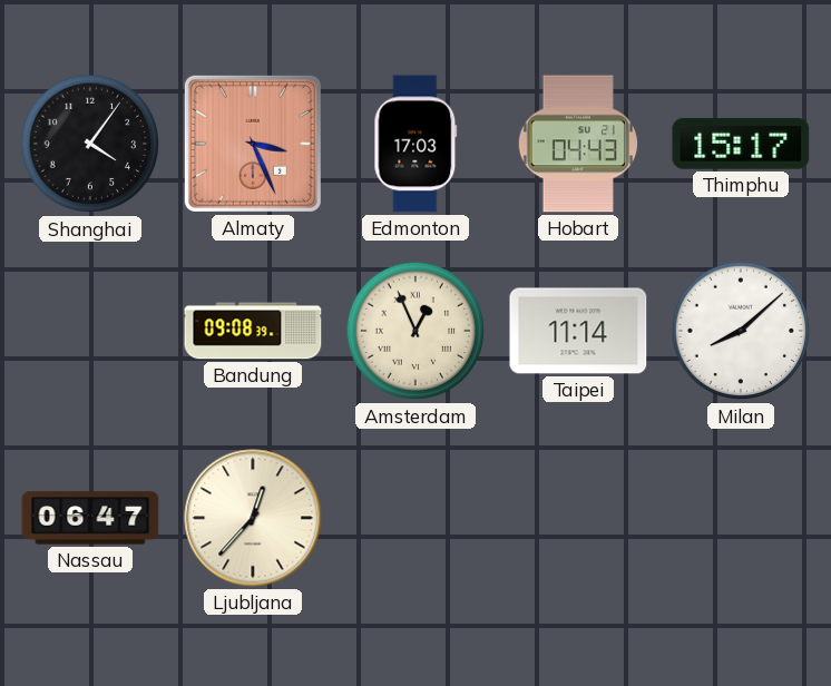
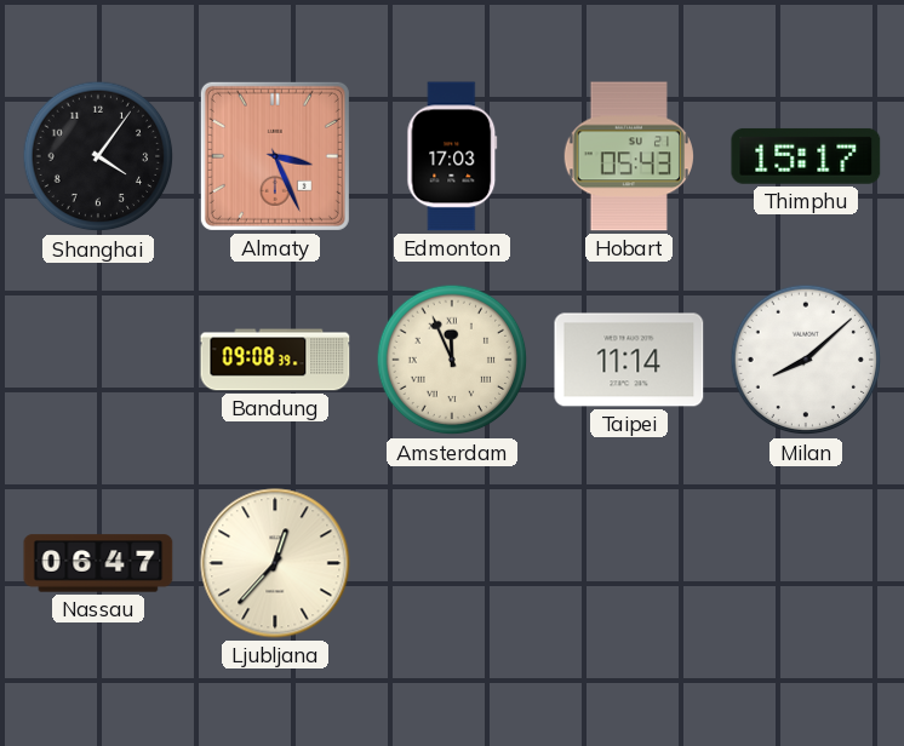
Hobart: 04:43 -> 05:43 (628, 156)
Amsterdam: 12:56 -> 11:56 (452, 360)
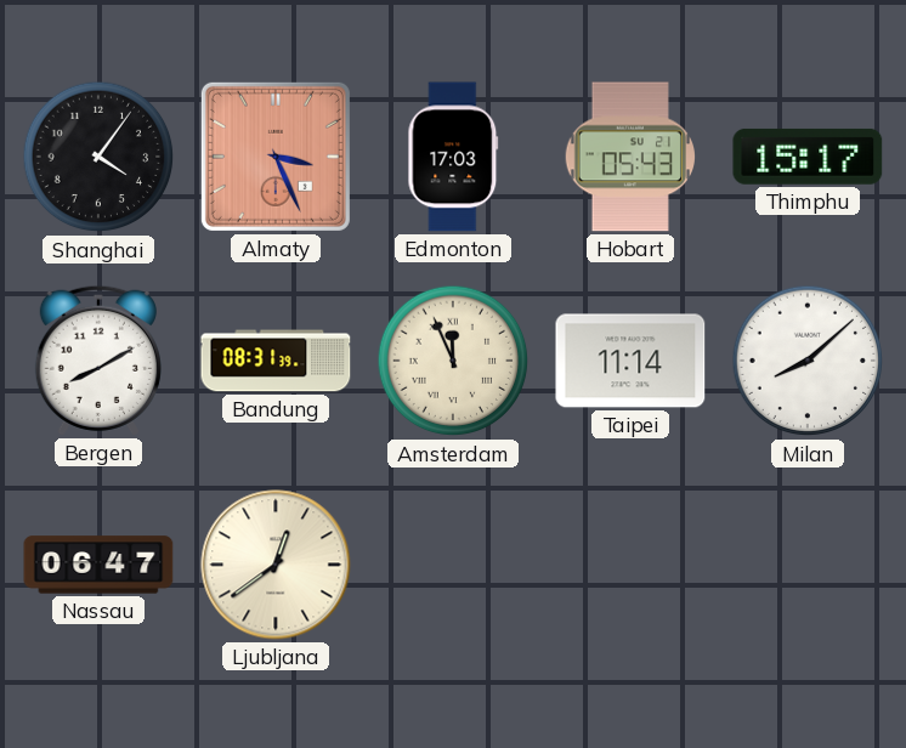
Bergen: none -> 8:10 (98, 361)
Bandung: 09:08 -> 08:31 (276, 361)
Ljubljana: 12:37 -> 12:39 (276, 565)
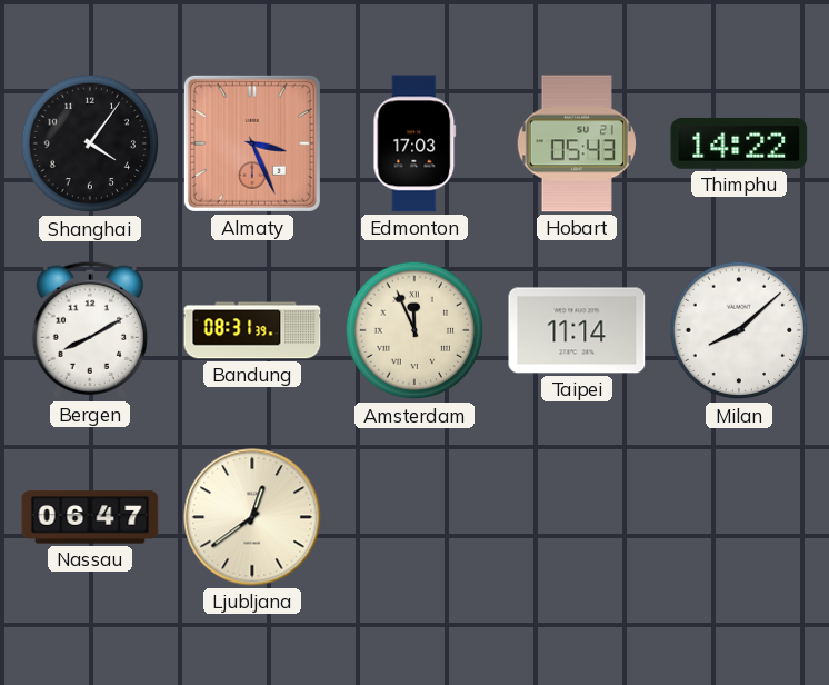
Thimphu: 15:17 -> 14:22 (739, 143)
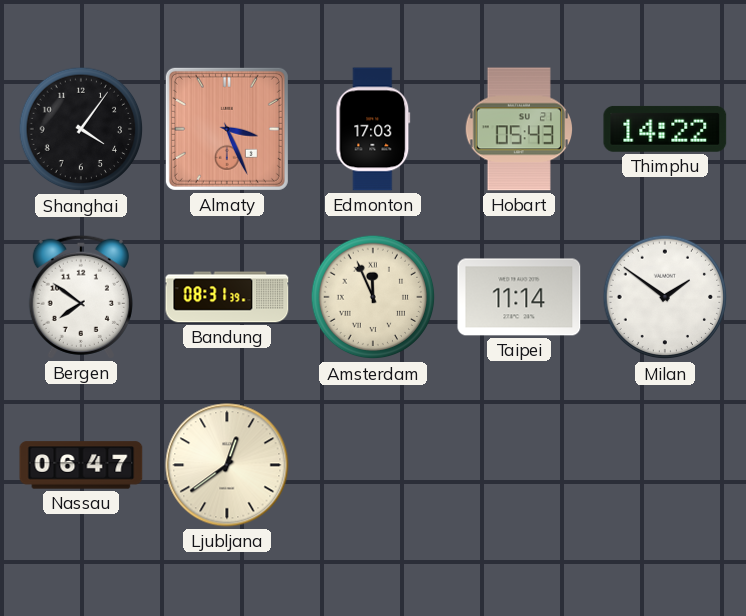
Bergen: 8:10 -> 7:51 (81, 297)
Milan: 8:08 -> 1:51 (665, 297)
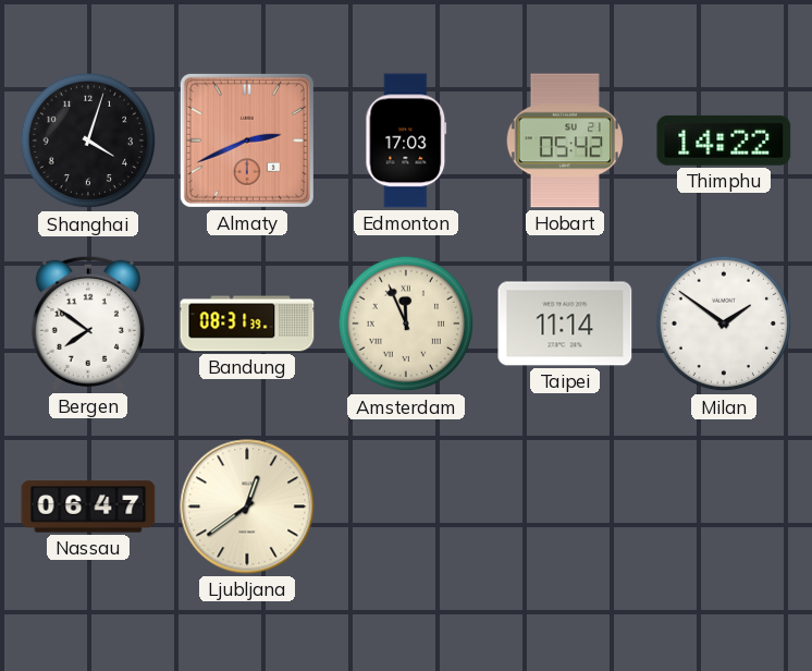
Shanghai: 4:06 -> 4:03 (88, 141)
Almaty: 3:26 -> 2:41 (247, 141)
Hobart: 05:43 -> 05:42 (564, 141)
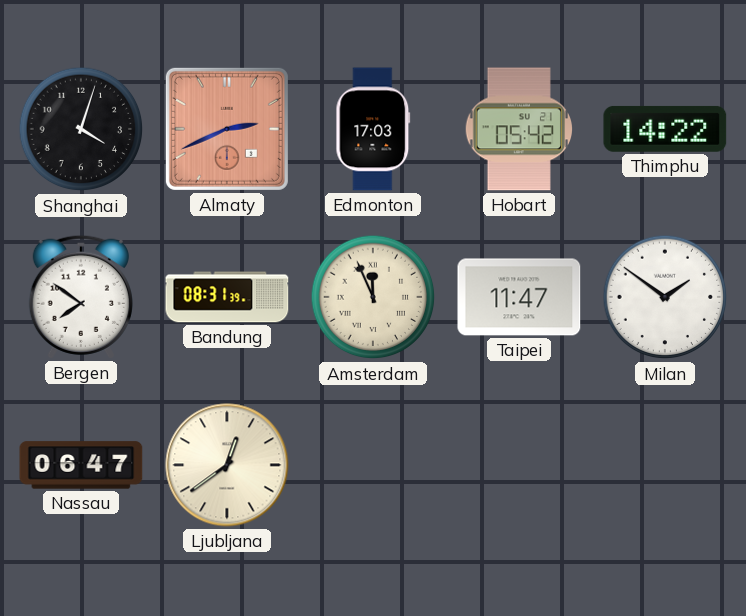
Taipei: 11:14 -> 11:47 (519, 297)
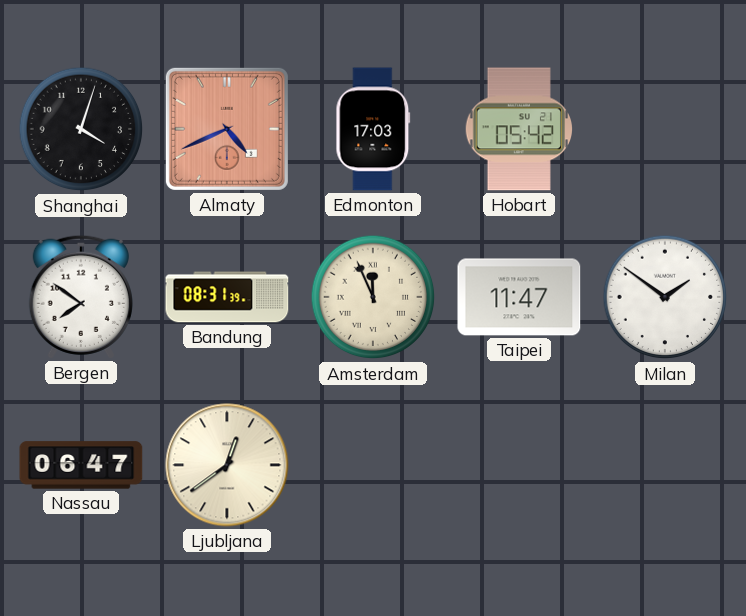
Almaty: 2:41 -> 4:41 (227, 129)
Thimphu: 14:22 -> none (665, 129)
